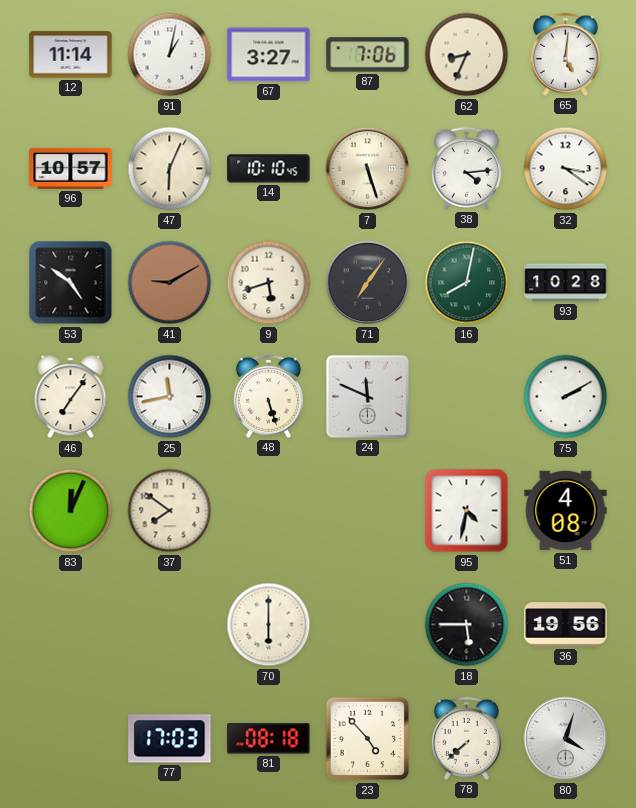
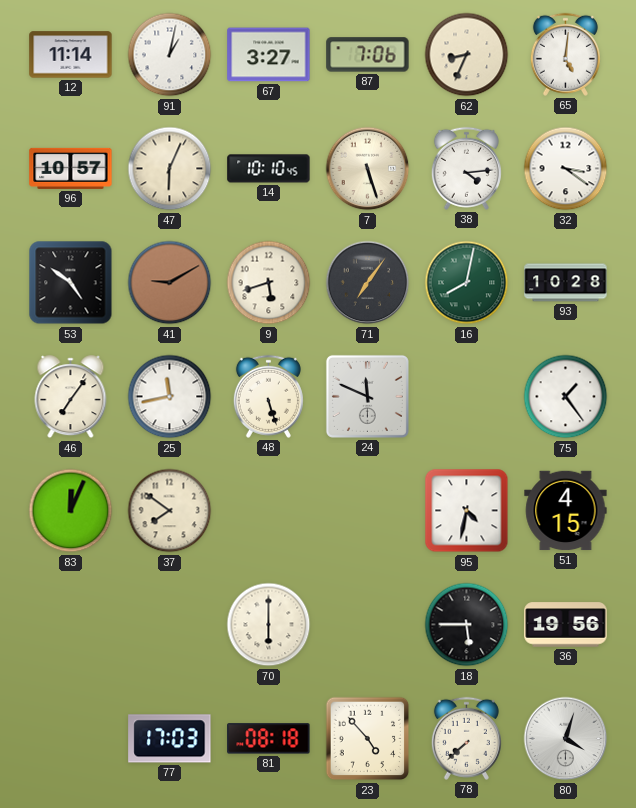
75: 2:10 -> 1:24 (566, 397)
51: 4:08 -> 4:15 (566, 511)
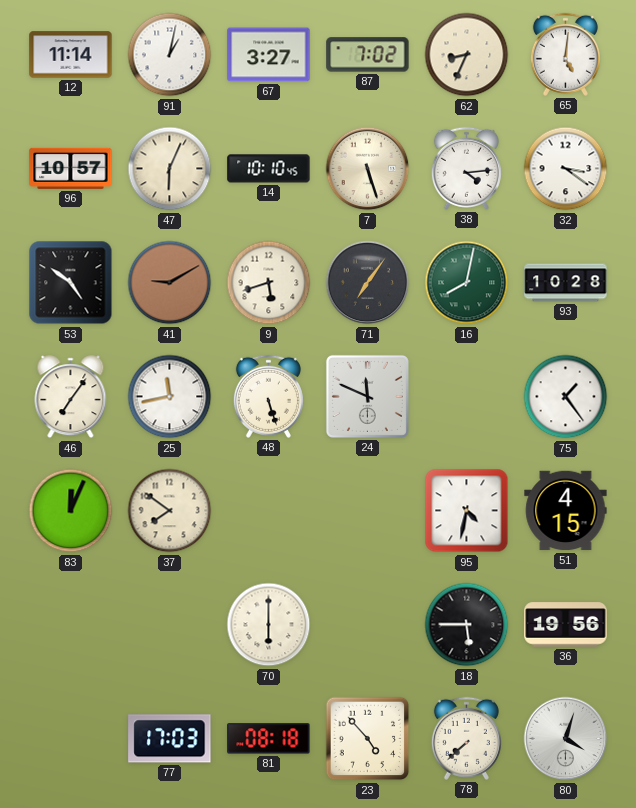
87: 7:06 -> 7:02 (368, 55)
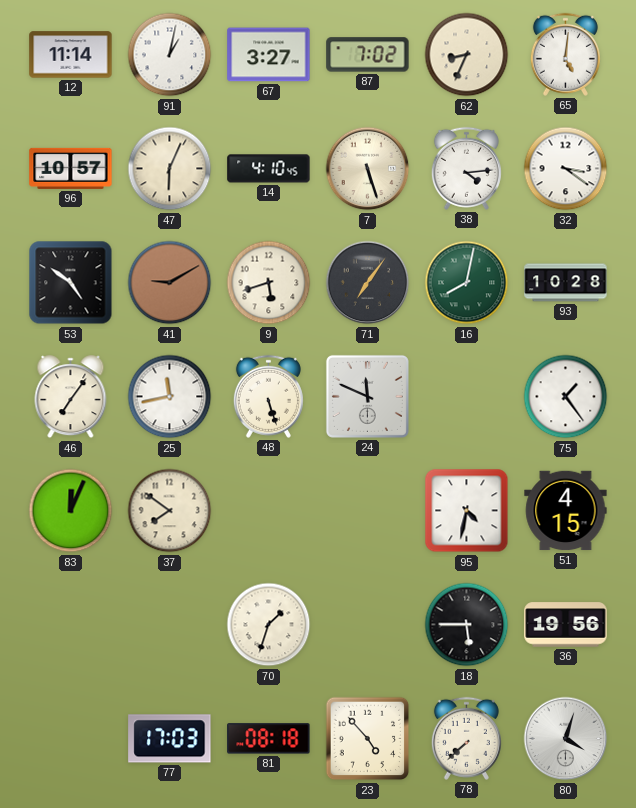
14: 10:10 -> 4:10 (269, 169)
70: 6:00 -> 1:33 (269, 625)
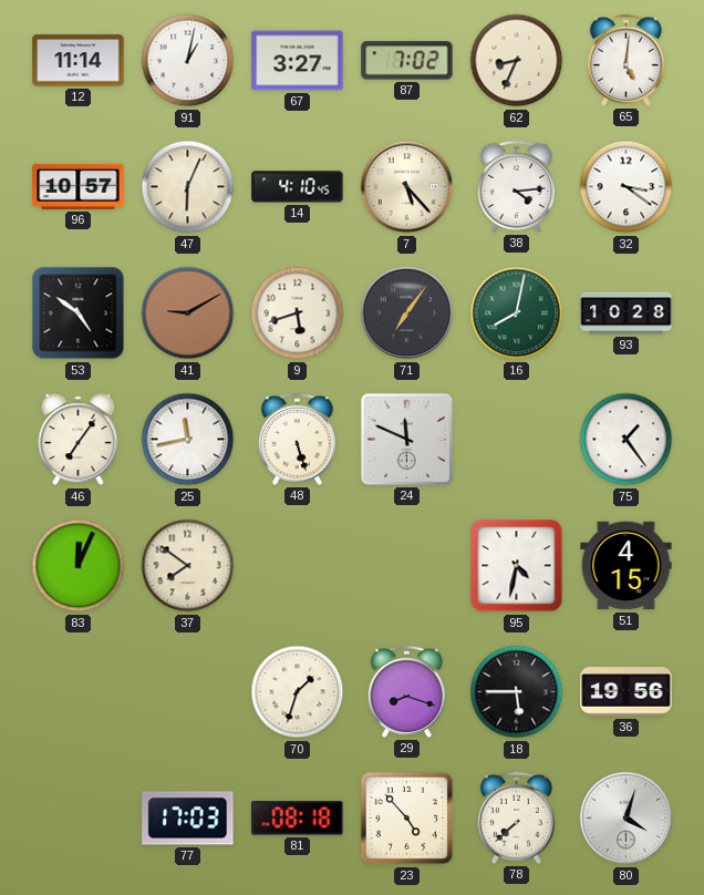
7: 5:27 -> 5:23 (407, 187)
29: none -> 8:18 (406, 691)
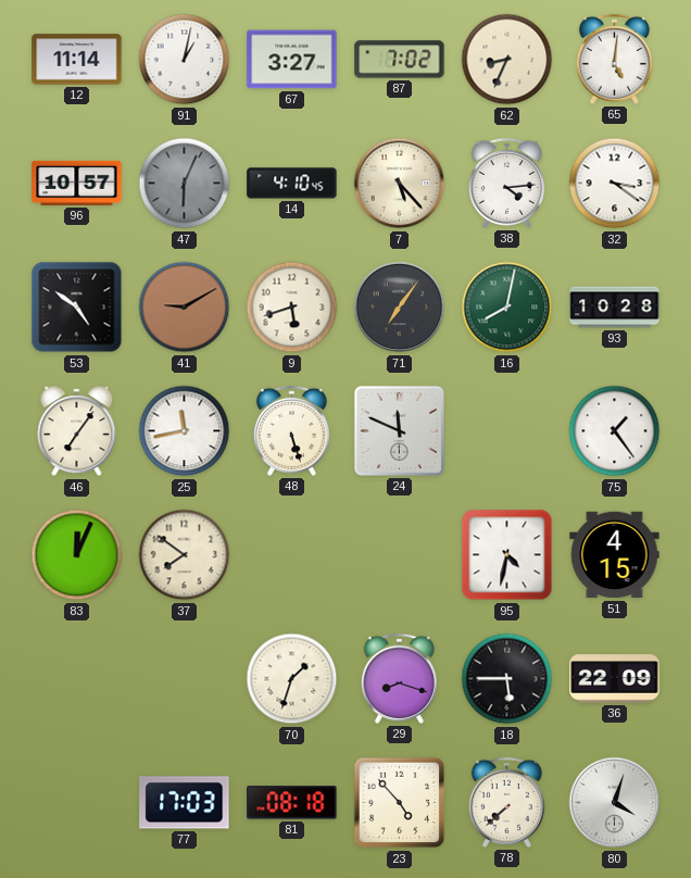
47 dial: cream -> grey (185, 184)
36: 19:56 -> 22:09 (615, 679)
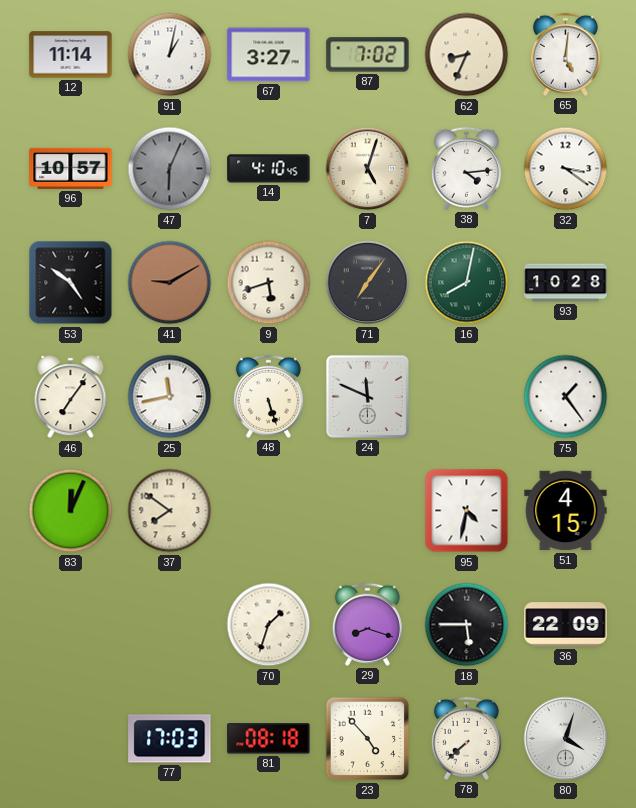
7: 5:23 -> 5:03 (368, 169)
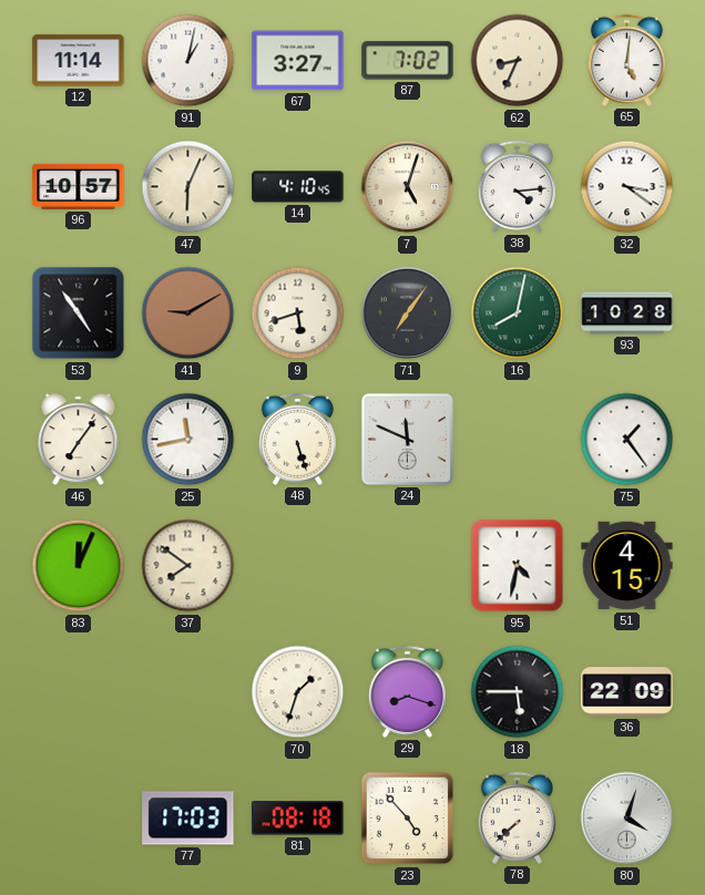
47 dial: grey -> cream (188, 187)
53: 4:51 -> 4:54 (79, 313)
